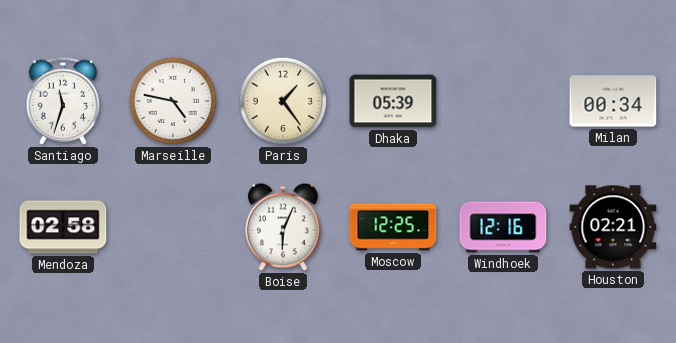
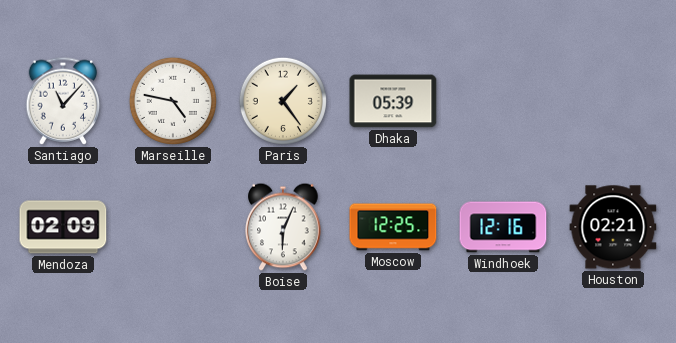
Santiago: 11:33 -> 11:07 (63, 101)
Milan: 00:34 -> none (613, 101)
Mendoza: 02:58 -> 02:09 (63, 227)
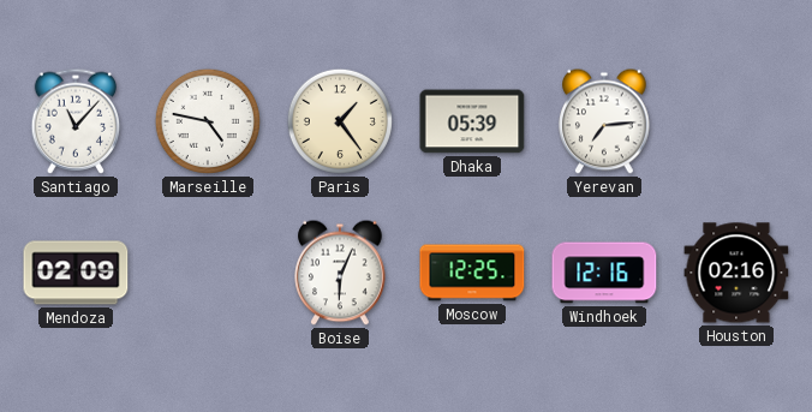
Yerevan: none -> 7:14 (604, 121)
Houston: 02:21 -> 02:16 (736, 273)
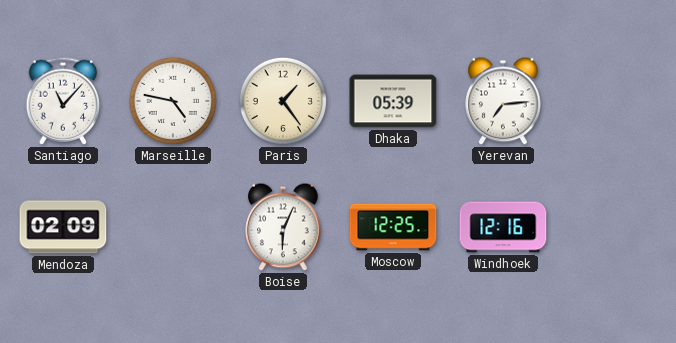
Houston: 02:16 -> none (736, 273)
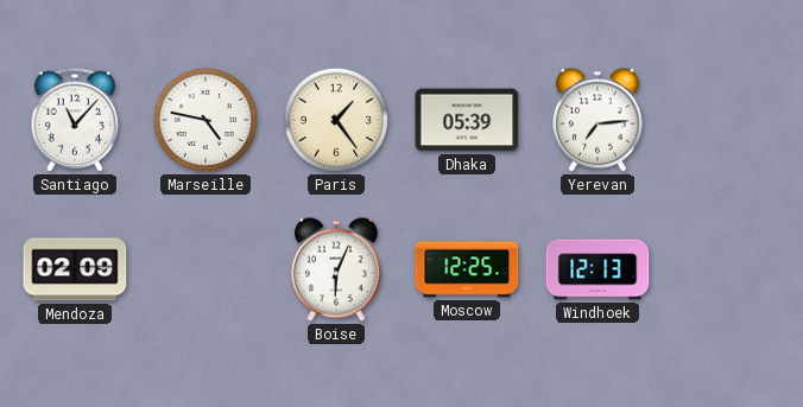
Windhoek: 12:16 -> 12:13 (597, 269)
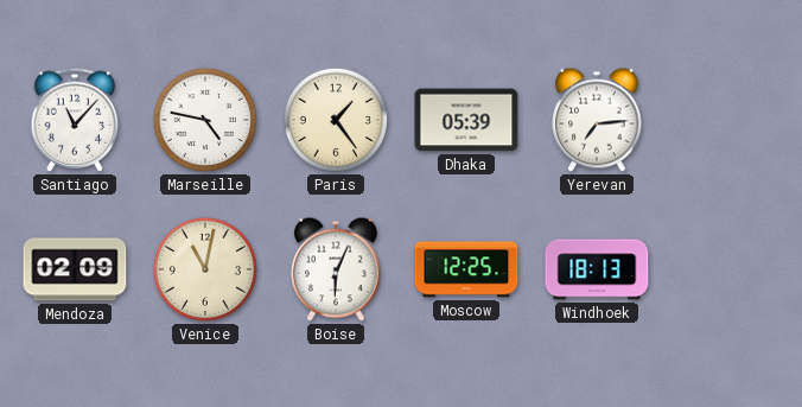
Venice: none -> 11:02 (205, 269)
Windhoek: 12:13 -> 18:13 (597, 269)
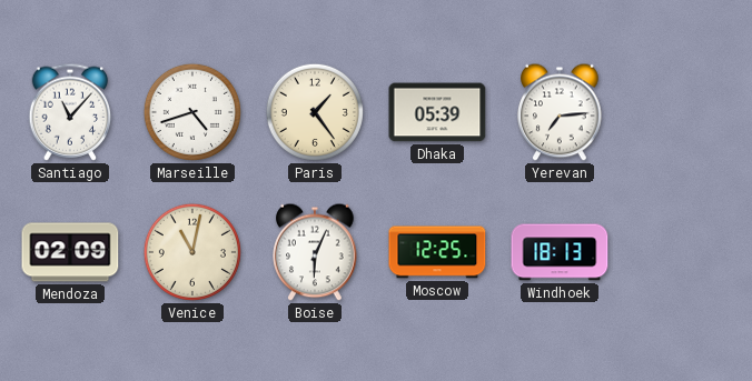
Marseille: 4:47 -> 4:42 (192, 112)
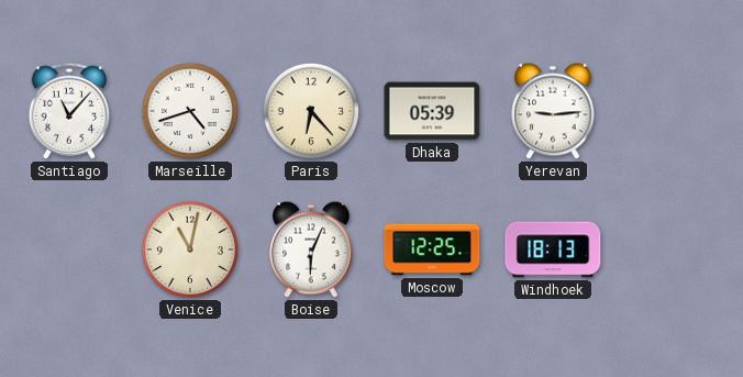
Paris: 1:24 -> 6:23 (311, 111)
Yerevan: 7:14 -> 9:14 (553, 111)
Mendoza: 02:09 -> none (70, 252)
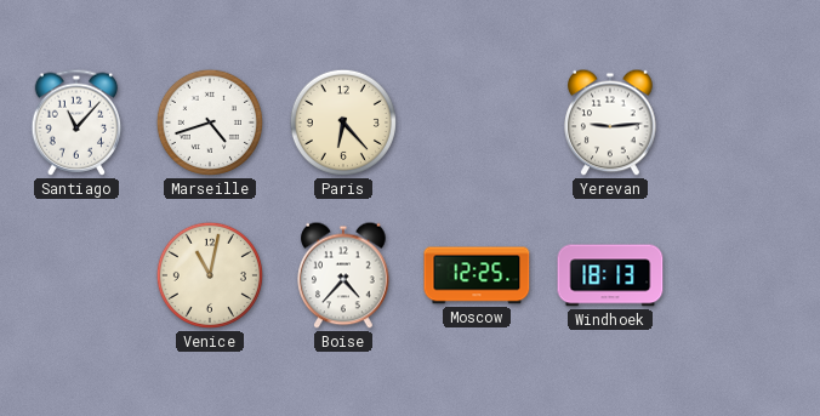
Dhaka: 05:39 -> none (432, 111)
Boise: 6:04 -> 4:37 (343, 275)
